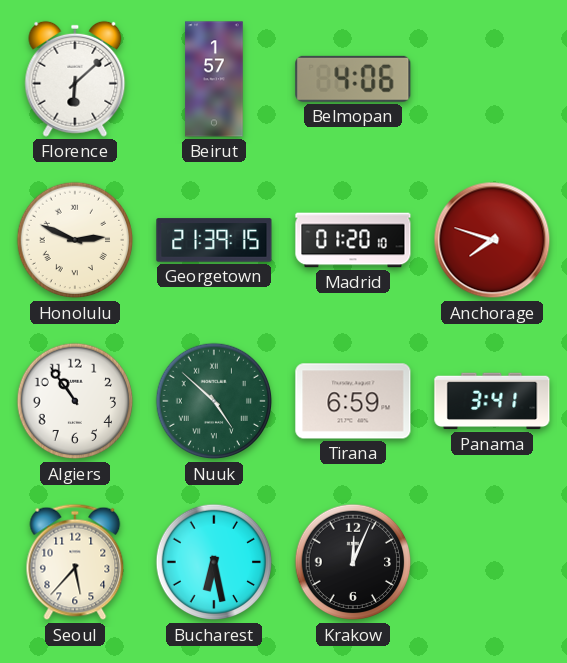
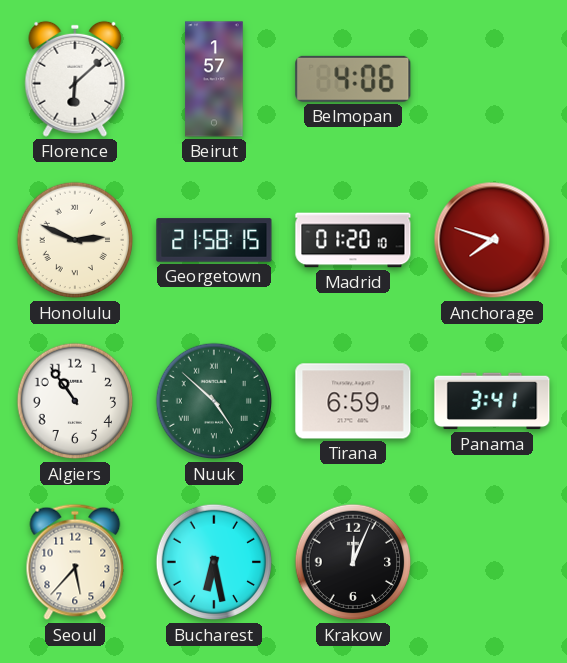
Georgetown: 21:39 -> 21:58 (214, 240)
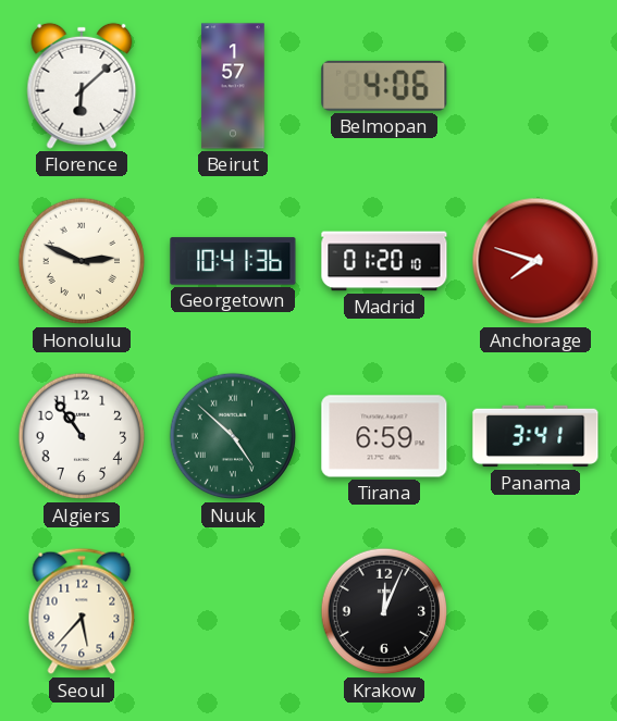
Georgetown: 21:58 -> 10:41 (233, 261)
Bucharest: 6:28 -> none (214, 562)
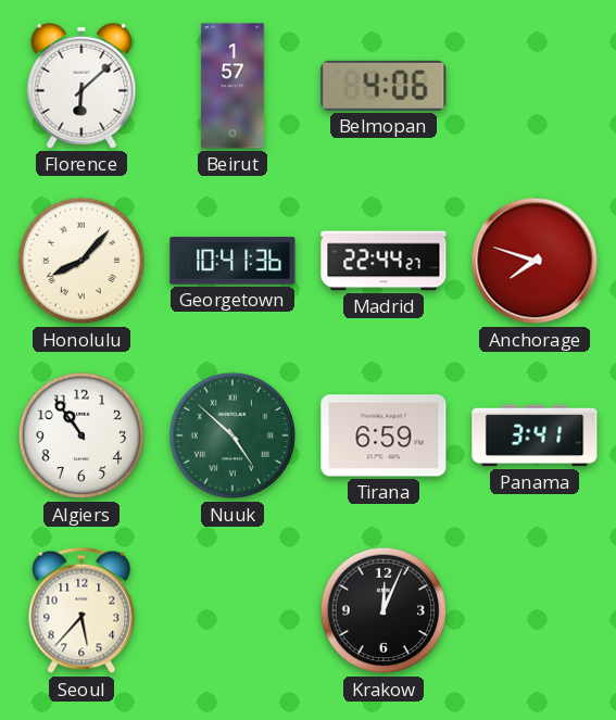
Honolulu: 2:49 -> 8:07 (81, 261)
Madrid: 01:20 -> 22:44 (384, 261)
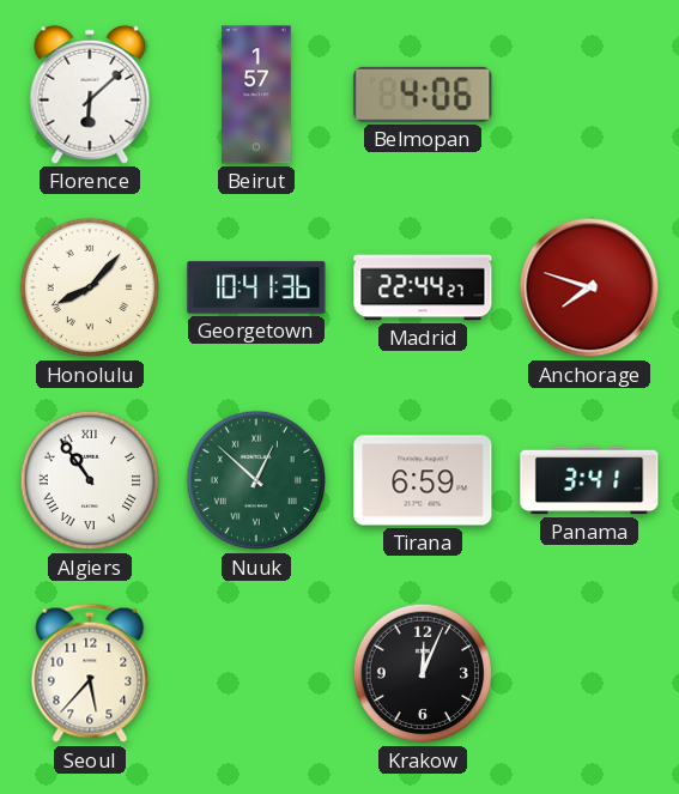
Algiers numerals: Arabic -> Roman (90, 480)
Nuuk: 4:52 -> 12:52 (256, 480)
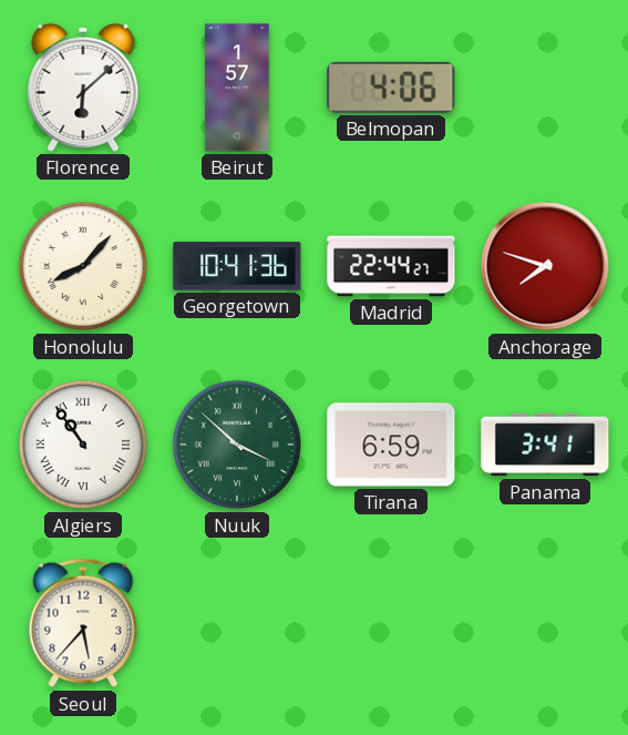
Nuuk: 12:52 -> 3:52 (237, 445)
Krakow: 12:04 -> none (423, 673)
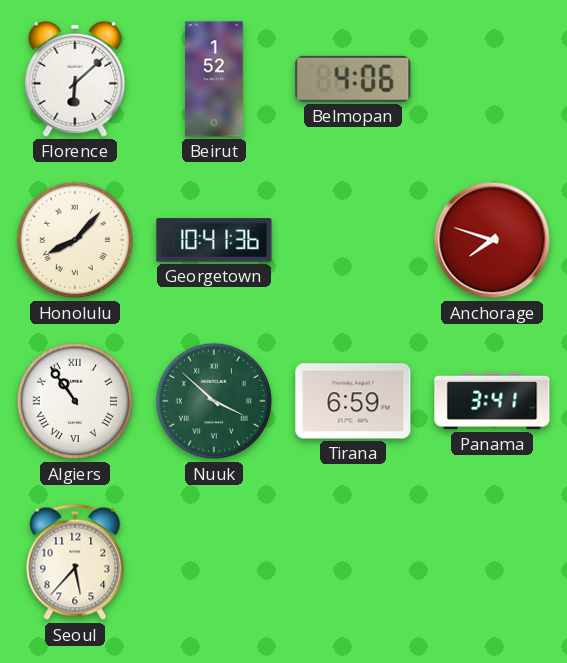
Beirut: 1:57 -> 1:52 (214, 79)
Madrid: 22:44 -> none (391, 266)
